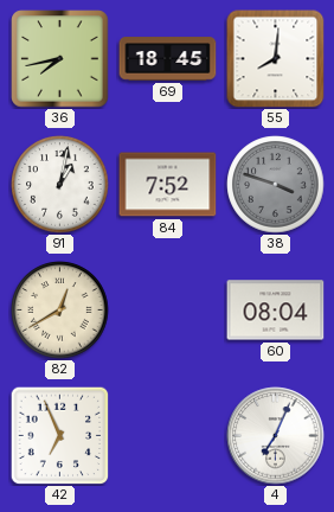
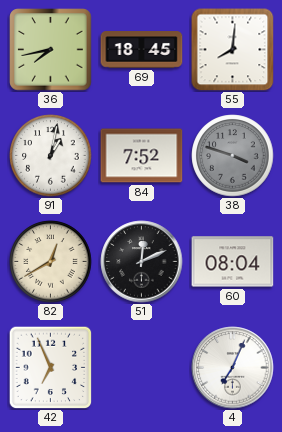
51: none -> 12:11 (142, 262)
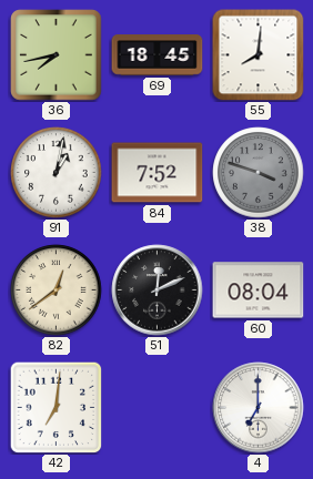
82: 12:40 -> 12:39 (57, 291)
42: 6:56 -> 7:01 (55, 407)
4: 7:04 -> 7:00 (259, 408)
